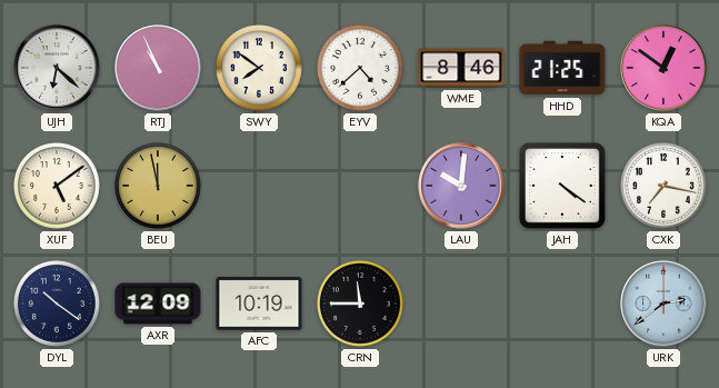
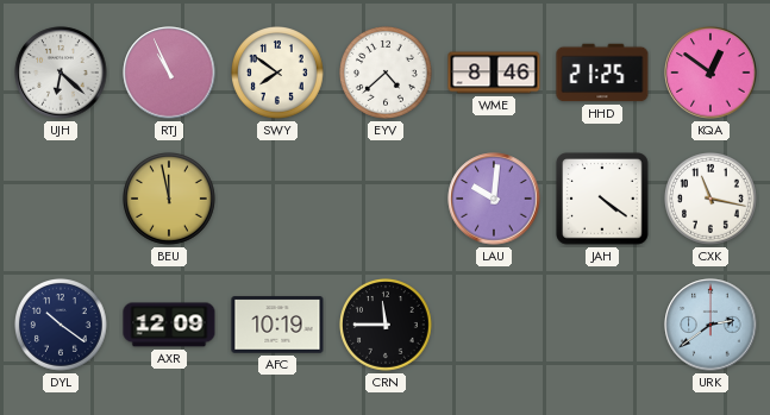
XUF: 5:09 -> none (58, 187)
CXK: 7:17 -> 11:17 (712, 200)
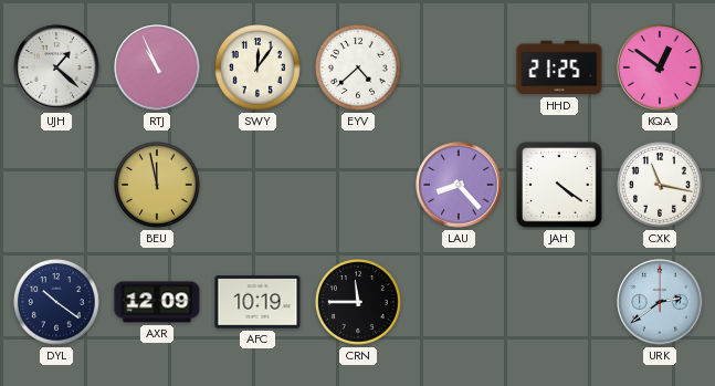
UJH: 6:22 -> 1:22 (56, 67)
SWY: 7:51 -> 12:06 (259, 69)
WME: 8:46 -> none (494, 73)
LAU: 10:01 -> 8:23 (459, 185)
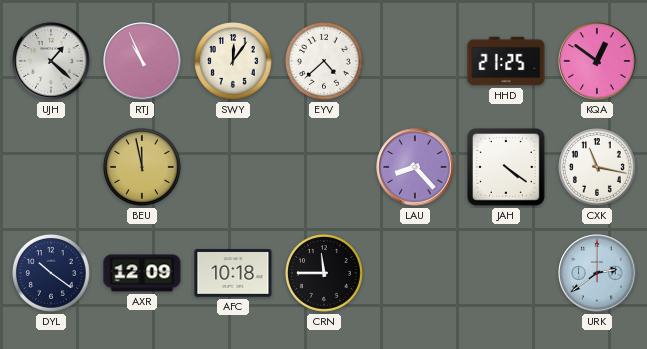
AFC: 10:19 -> 10:18 (233, 273)
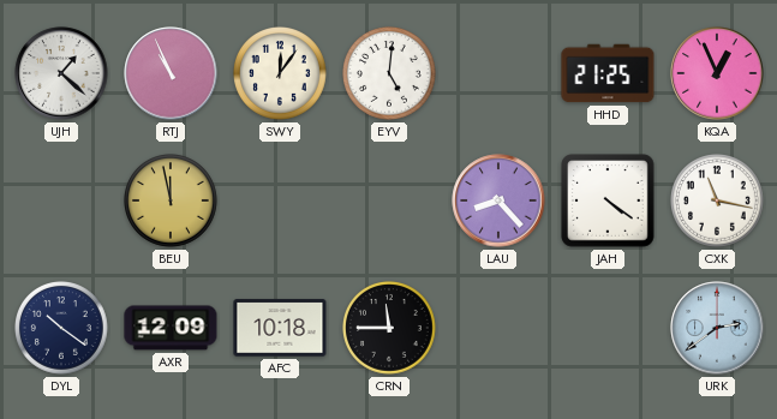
EYV: 4:38 -> 5:01 (390, 74)
KQA: 12:51 -> 12:56 (717, 73)
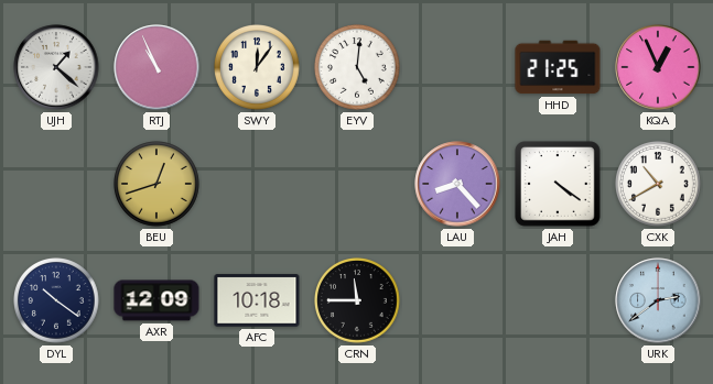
BEU: 11:58 -> 12:42 (158, 185)
CXK: 11:17 -> 10:40 (659, 185)
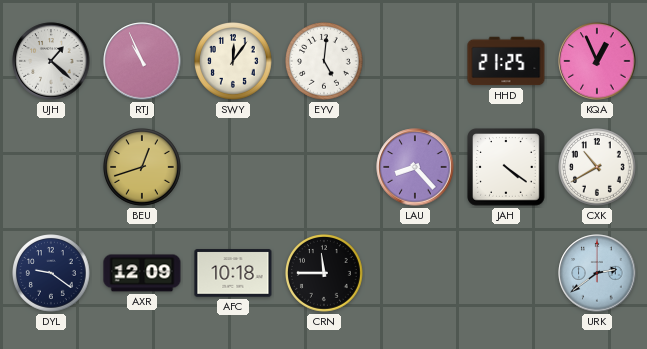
DYL: 10:21 -> 9:21 (52, 274)
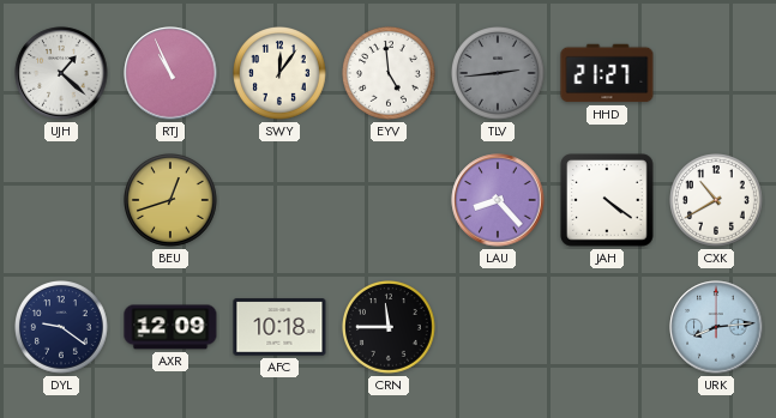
EYV: 5:01 -> 4:59 (390, 74)
TLV: none -> 2:44 (499, 74)
HHD: 21:25 -> 21:27 (607, 73)
KQA: 12:56 -> none (597, 61)
URK: 2:39 -> 8:14 (716, 327)
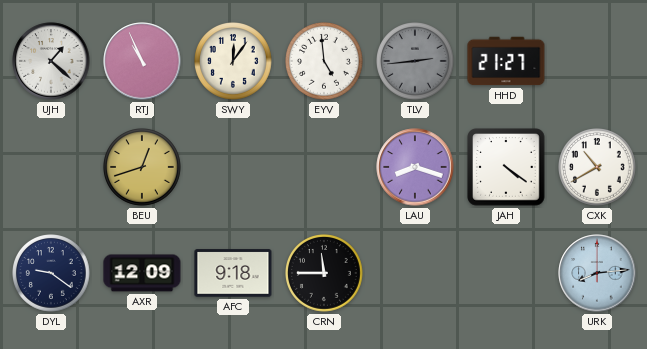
LAU: 8:23 -> 8:18 (415, 167)
AFC: 10:18 -> 9:18 (233, 273)
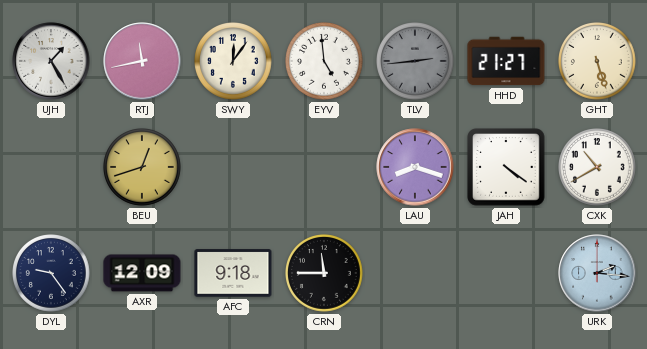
UJH: 1:22 -> 1:25 (51, 61)
RTJ: 10:56 -> 11:43 (142, 61)
GHT: none -> 5:27 (598, 62)
DYL: 9:21 -> 9:24 (52, 274)
URK: 8:14 -> 2:16 (597, 273)
